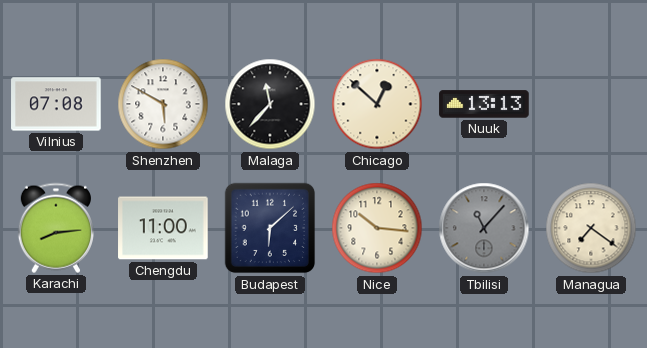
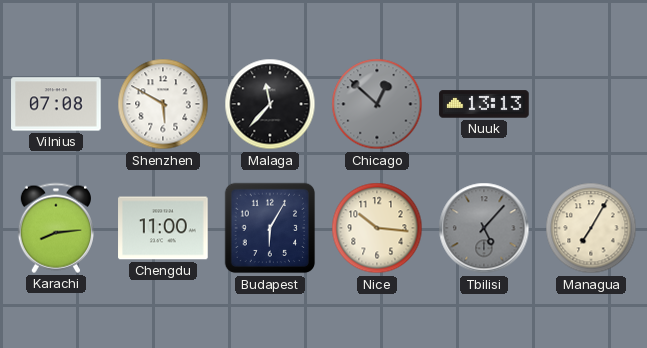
Chicago dial: cream -> grey (377, 104)
Budapest: 6:08 -> 6:05 (270, 228)
Tbilisi: 11:07 -> 5:07 (484, 228)
Managua: 7:21 -> 7:05 (591, 228)
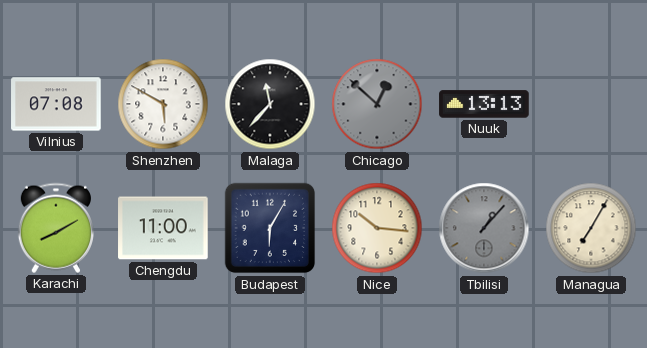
Karachi: 8:14 -> 8:10 (56, 228)
Tbilisi: 5:07 -> 1:07 (484, 228)
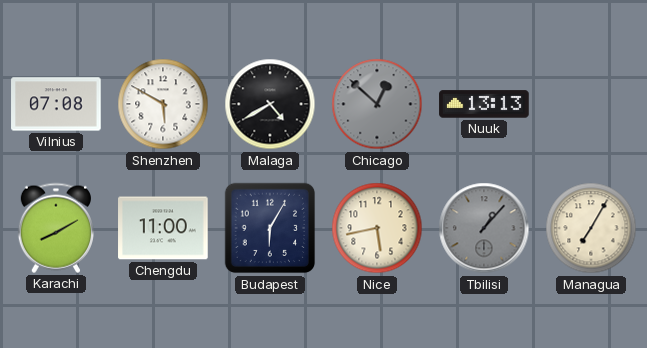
Malaga: 11:37 -> 4:40 (270, 104)
Nice: 10:16 -> 5:43 (377, 228)
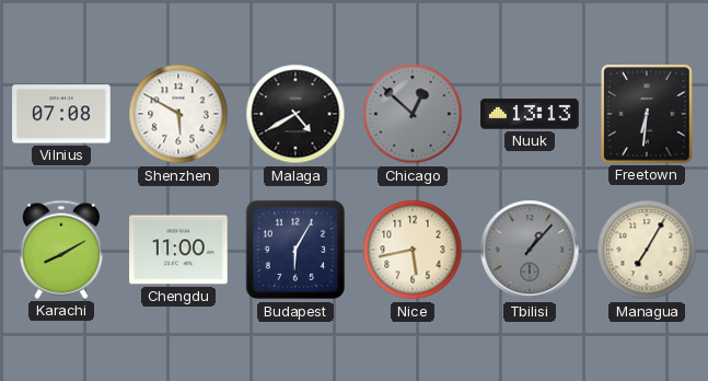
Freetown: none -> 6:31 (648, 115)
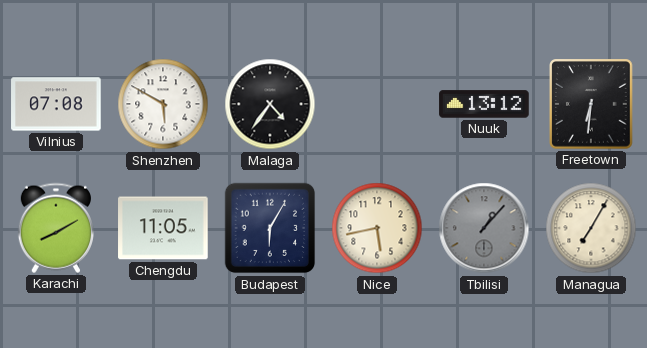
Malaga: 4:40 -> 4:36 (270, 104)
Chicago: 12:52 -> none (413, 114)
Nuuk: 13:13 -> 13:12 (484, 104)
Chengdu: 11:00 -> 11:05 (163, 228)
